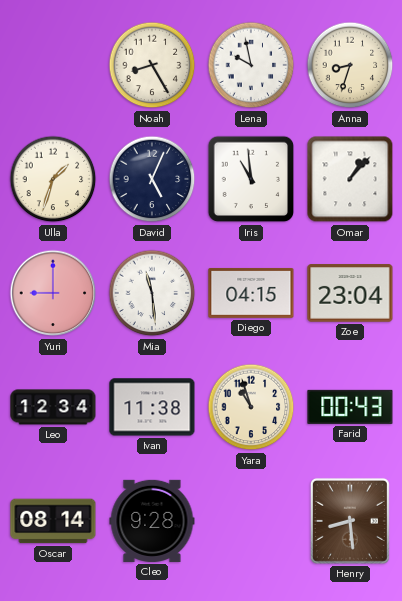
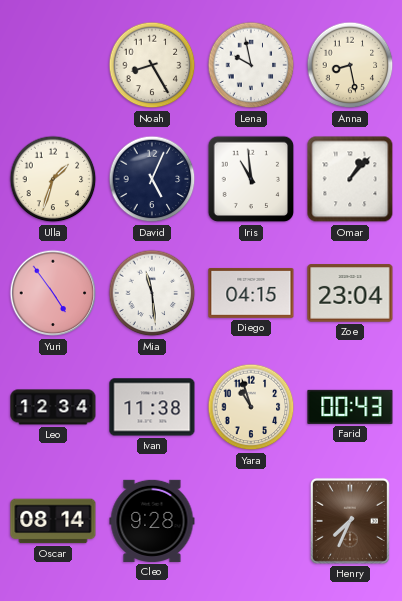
Anna: 8:33 -> 8:28 (350, 65)
Yuri: 9:00 -> 4:54 (53, 293)
Henry: 8:29 -> 7:34 (350, 521)
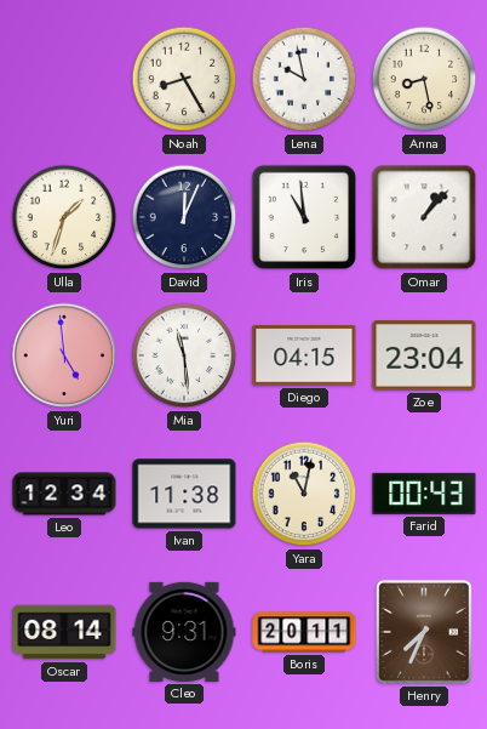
David: 5:04 -> 12:04 (184, 217)
Yuri: 4:54 -> 4:59 (64, 355)
Yara: 10:57 -> 11:02 (304, 494)
Cleo: 9:28 -> 9:31 (184, 632)
Boris: none -> 20:11 (304, 632)
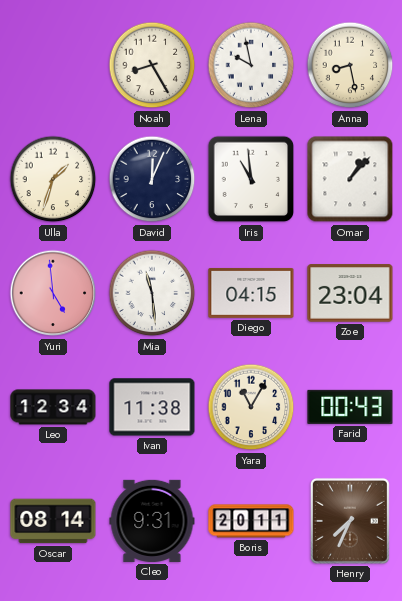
Yara: 11:02 -> 11:05 (251, 407)
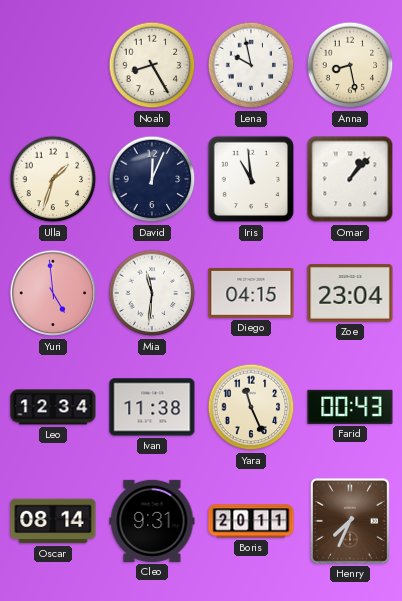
Mia: 11:29 -> 11:31 (152, 293)
Yara: 11:05 -> 11:26 (251, 407)
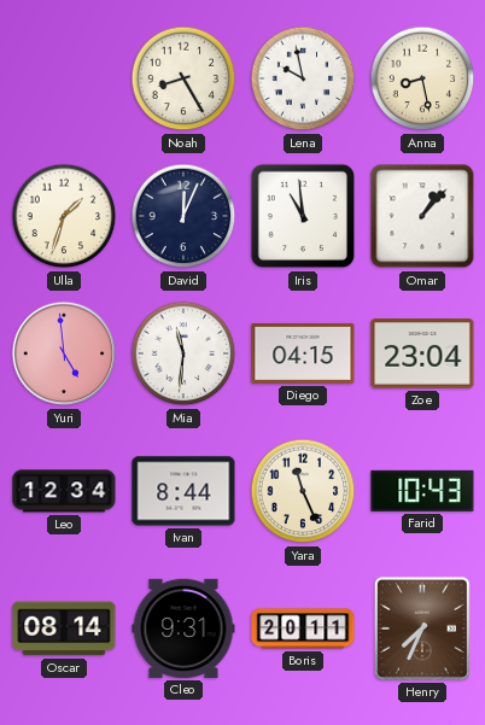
Ivan: 11:38 -> 8:44 (183, 491)
Farid: 00:43 -> 10:43 (422, 491)
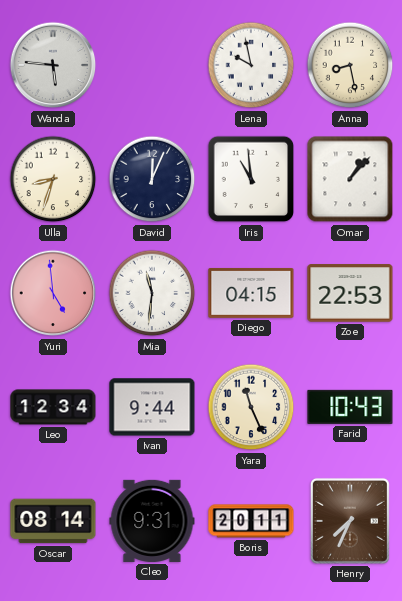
Wanda: none -> 5:46 (53, 65)
Noah: 8:25 -> none (183, 78)
Ulla: 1:33 -> 8:33 (53, 179)
Zoe: 23:04 -> 22:53 (350, 293)
Ivan: 8:44 -> 9:44 (152, 407)
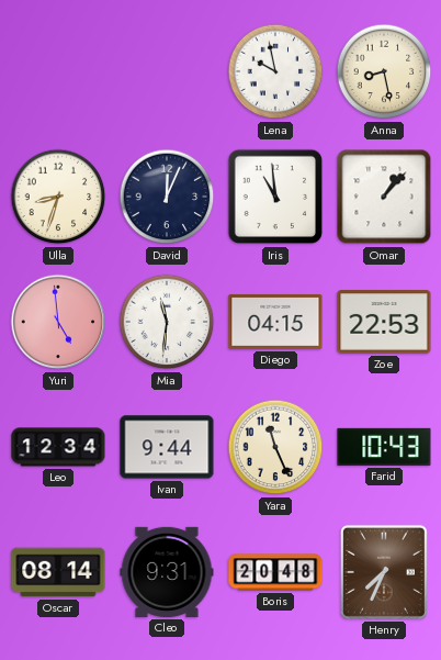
Wanda: 5:46 -> none (53, 65)
Boris: 20:11 -> 20:48 (275, 572)
